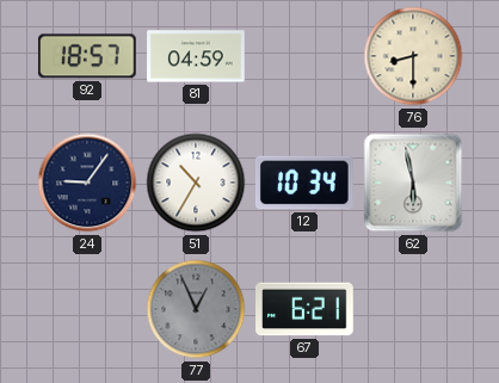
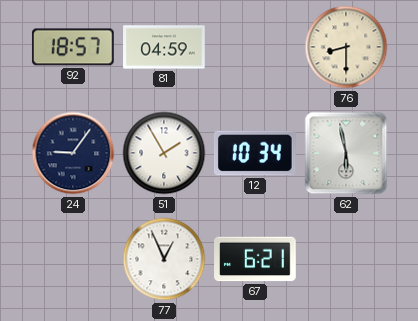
51: 10:35 -> 1:55 (164, 153)
77 dial: grey -> white (164, 259)
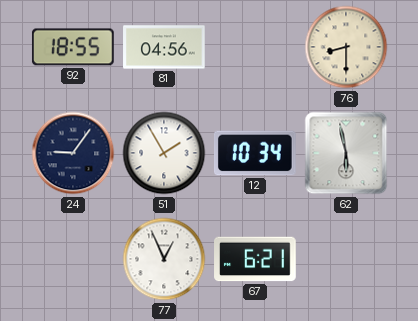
92: 18:57 -> 18:55 (73, 47)
81: 04:59 -> 04:56 (164, 47)
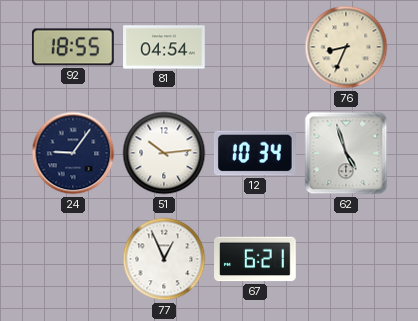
81: 04:56 -> 04:54 (164, 47)
76: 8:30 -> 8:34 (346, 47)
51: 1:55 -> 10:14 (164, 153)
62: 5:58 -> 4:57 (346, 153)
